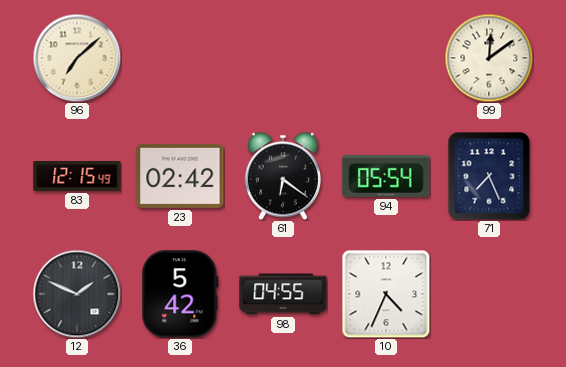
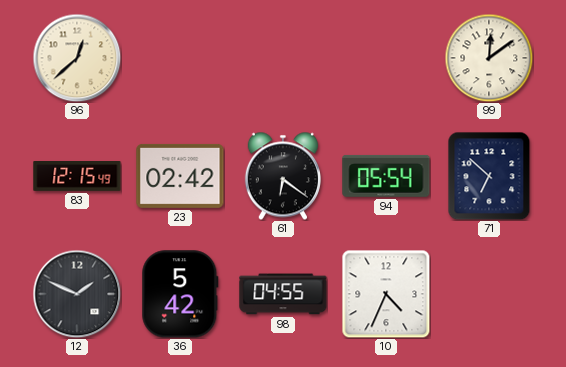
96: 7:08 -> 12:38 (77, 58)
71: 7:26 -> 6:52 (489, 176)
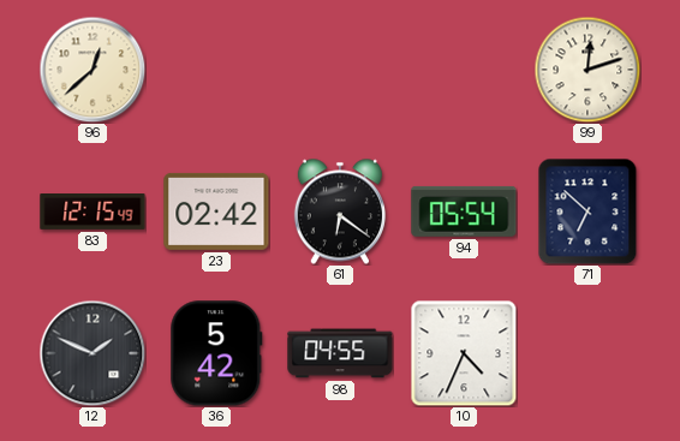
99: 12:09 -> 12:12 (587, 70)
